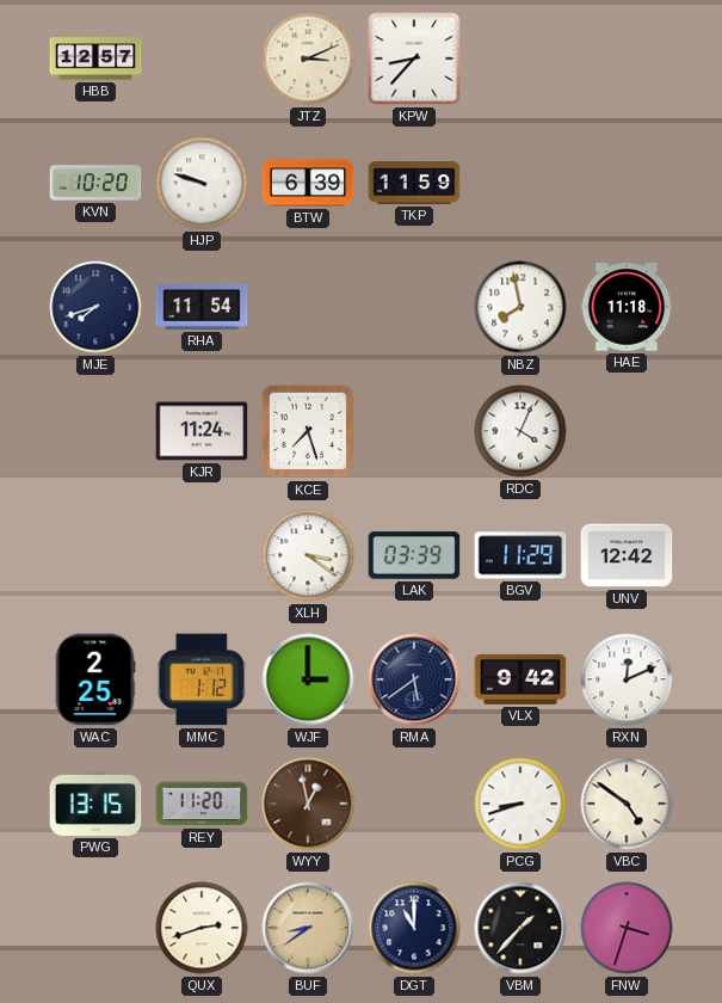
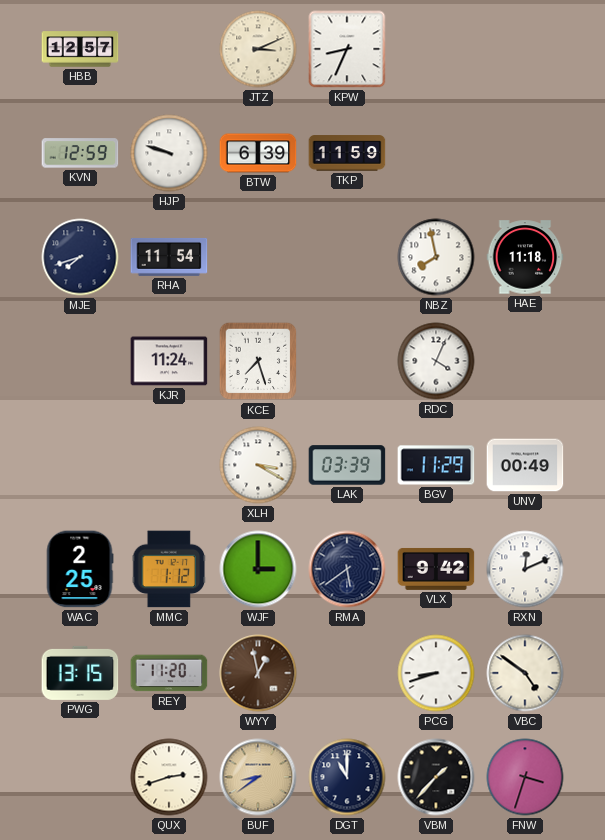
KPW: 8:37 -> 8:34 (347, 49)
KVN: 10:20 -> 12:59 (80, 153)
XLH: 3:21 -> 3:20 (258, 465)
UNV: 12:42 -> 00:49 (525, 465)
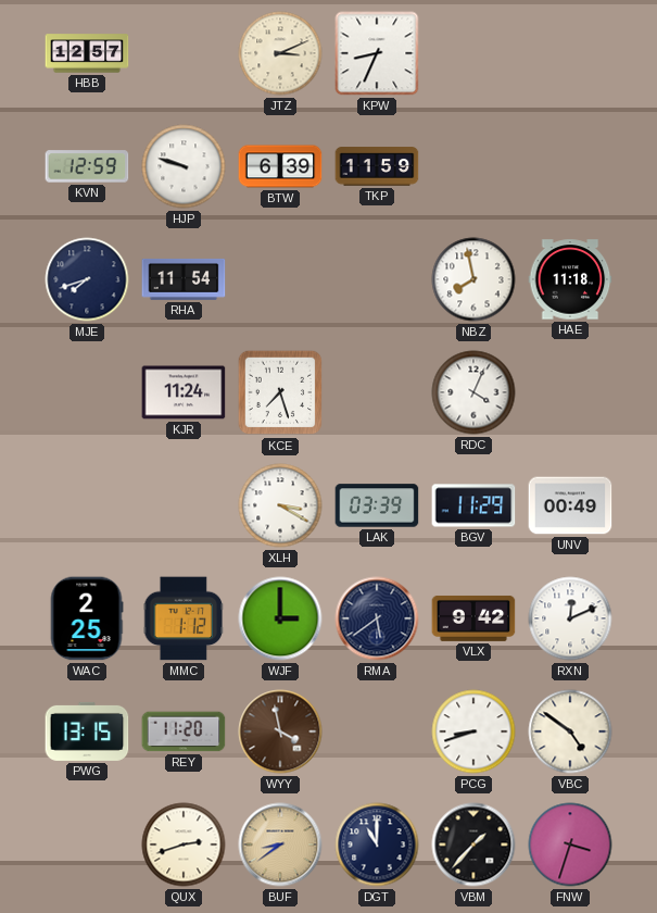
WYY: 12:58 -> 3:58 (280, 731)
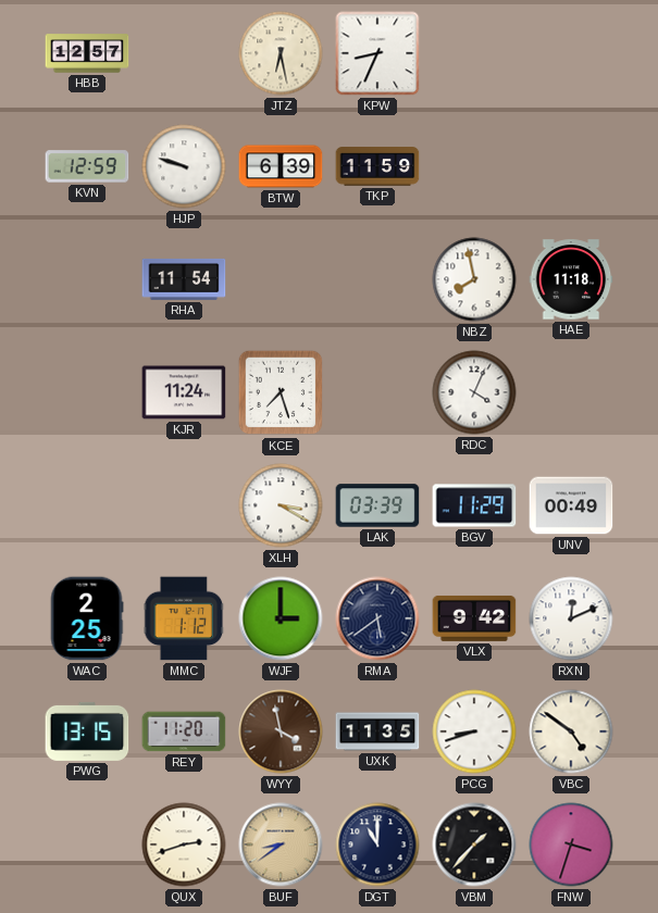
JTZ: 3:11 -> 6:28 (281, 53)
MJE: 7:42 -> none (87, 279)
UXK: none -> 11:35 (377, 731)
